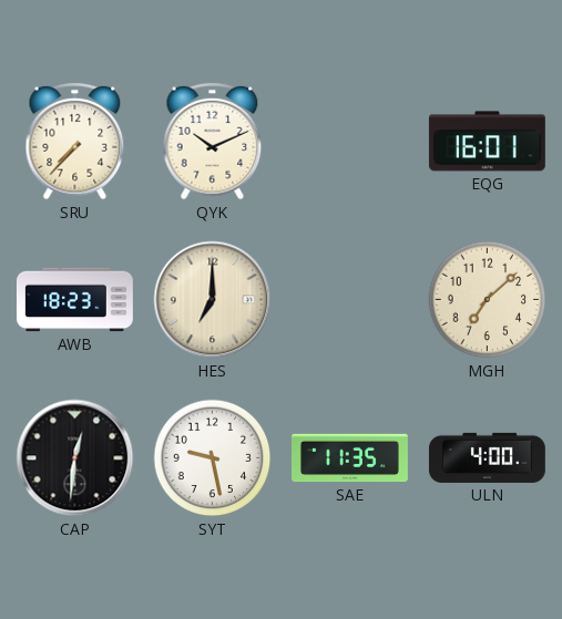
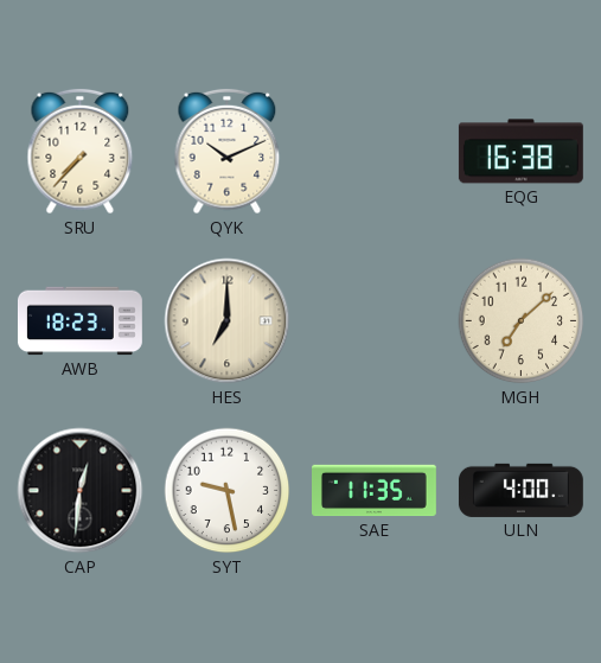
EQG: 16:01 -> 16:38 (520, 152)
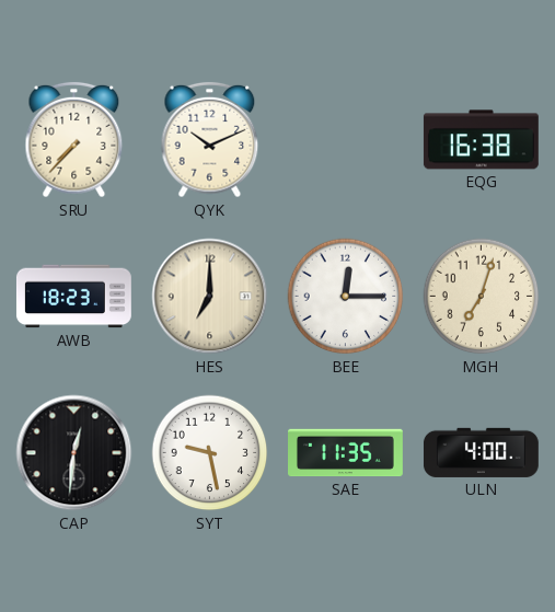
BEE: none -> 12:15 (346, 297)
MGH: 7:08 -> 7:03 (482, 297)
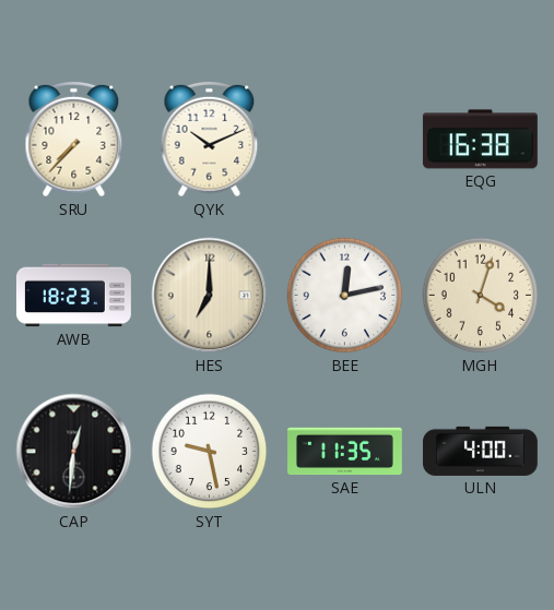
BEE: 12:15 -> 12:13 (345, 296)
MGH: 7:03 -> 4:03 (481, 296)
